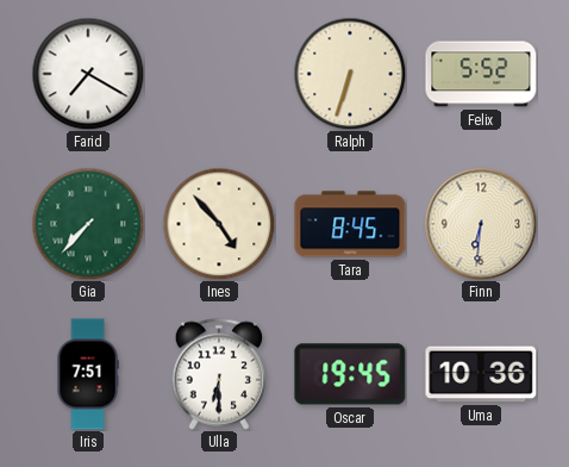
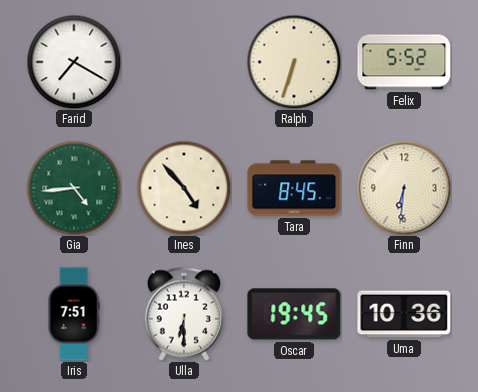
Gia: 7:37 -> 4:44 (74, 188)
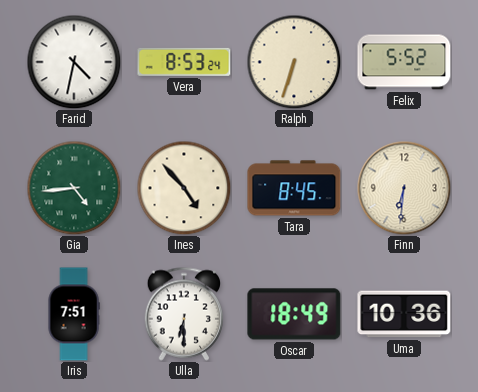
Farid: 7:20 -> 4:32 (74, 62)
Vera: none -> 8:53 (184, 62)
Oscar: 19:45 -> 18:49 (294, 314)
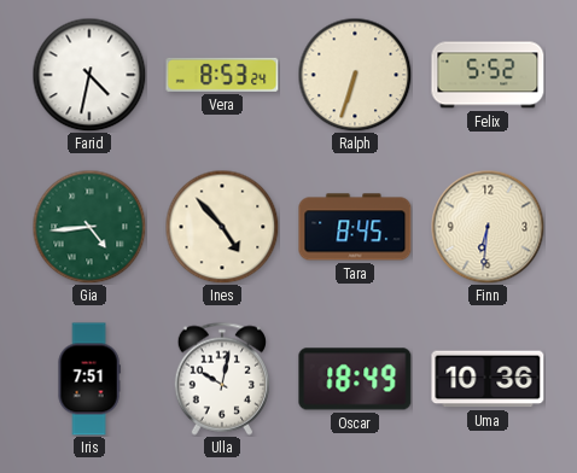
Ulla: 6:30 -> 10:02 (221, 379)
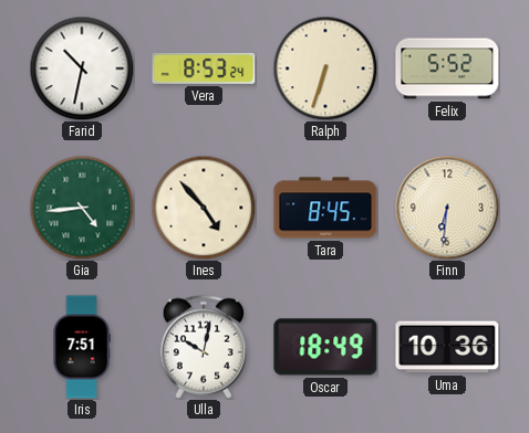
Farid: 4:32 -> 10:32 (82, 68)
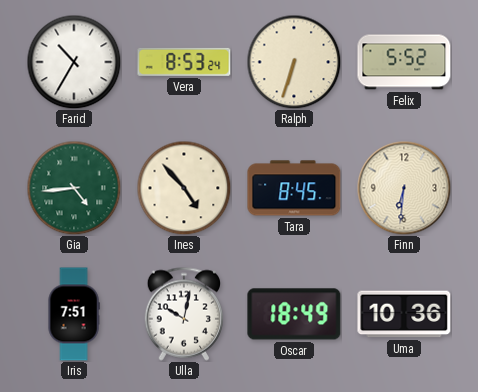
Farid: 10:32 -> 10:35 (74, 62)
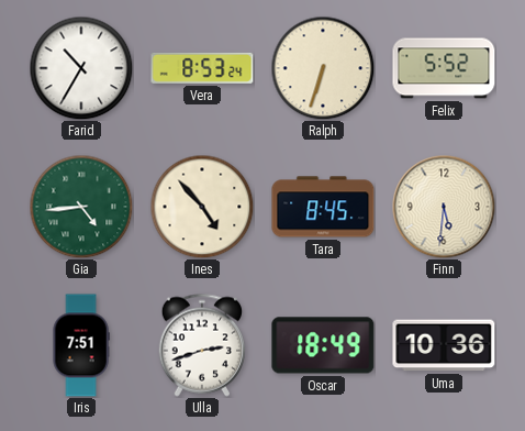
Finn: 6:31 -> 5:31 (444, 207)
Ulla: 10:02 -> 2:42 (201, 345)
